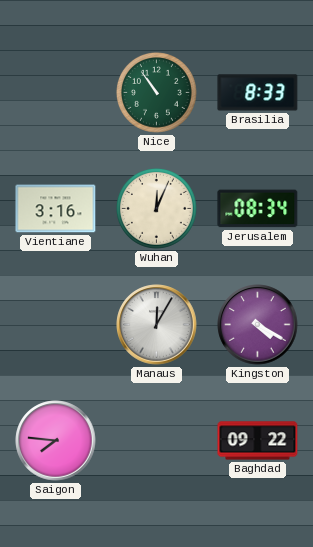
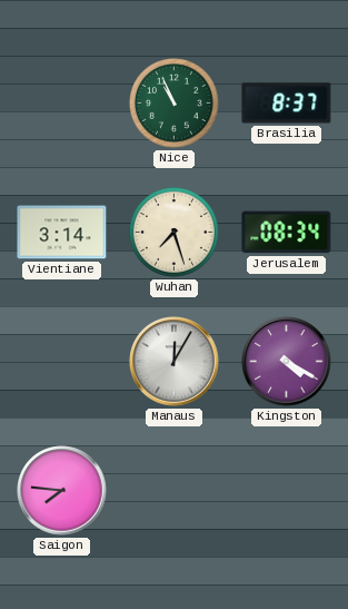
Nice: 10:54 -> 10:56 (173, 102)
Brasilia: 8:33 -> 8:37 (287, 104)
Vientiane: 3:16 -> 3:14 (62, 233)
Wuhan: 12:04 -> 7:27 (173, 232)
Baghdad: 09:22 -> none (258, 441)
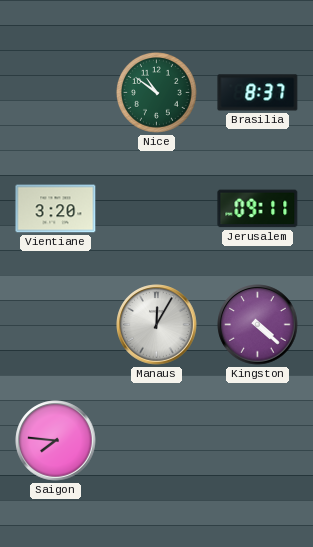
Nice: 10:56 -> 10:51 (156, 92)
Vientiane: 3:14 -> 3:20 (56, 209)
Wuhan: 7:27 -> none (173, 232)
Jerusalem: 08:34 -> 09:11 (258, 209)
Kingston: 4:20 -> 4:22 (258, 325)
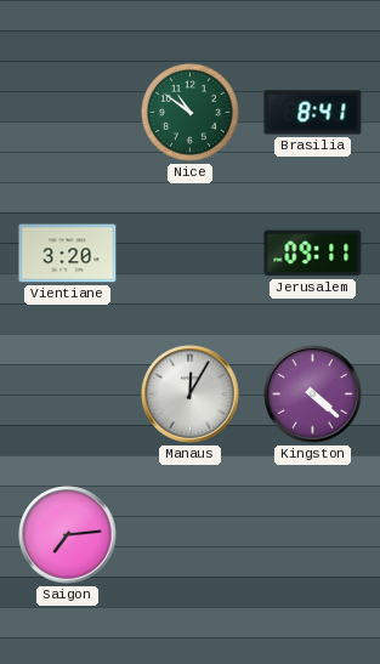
Brasilia: 8:37 -> 8:41 (313, 113)
Saigon: 7:46 -> 7:14 (68, 535)
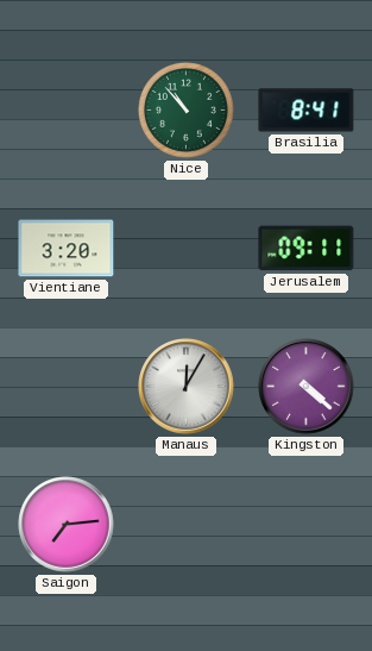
Nice: 10:51 -> 10:53 (185, 109)
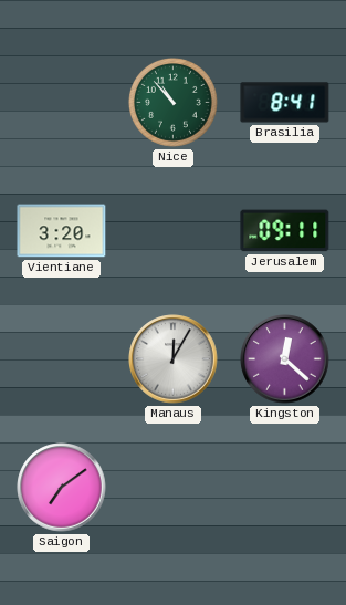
Kingston: 4:22 -> 12:22 (285, 359)
Saigon: 7:14 -> 7:09 (62, 488)
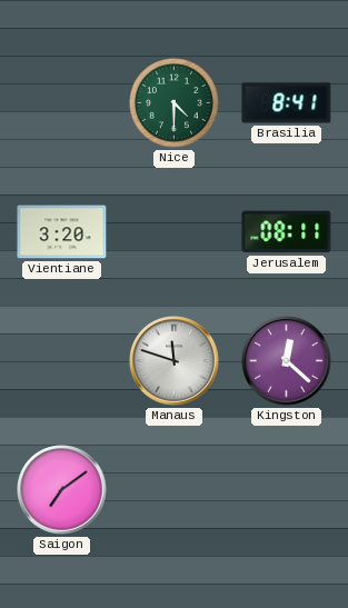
Nice: 10:53 -> 4:30 (173, 102)
Jerusalem: 09:11 -> 08:11 (287, 232)
Manaus: 12:05 -> 11:48 (175, 361)
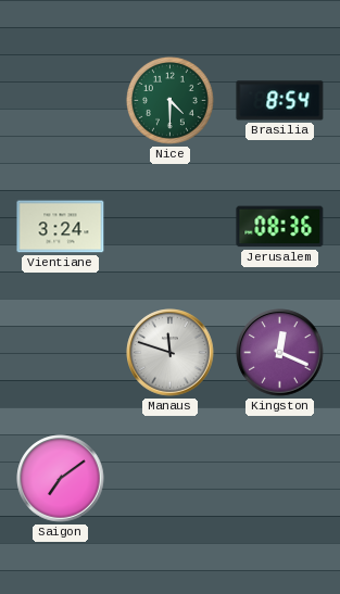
Brasilia: 8:41 -> 8:54 (280, 101)
Vientiane: 3:20 -> 3:24 (61, 227)
Jerusalem: 08:11 -> 08:36 (280, 227)
Kingston: 12:22 -> 12:19 (280, 353)
